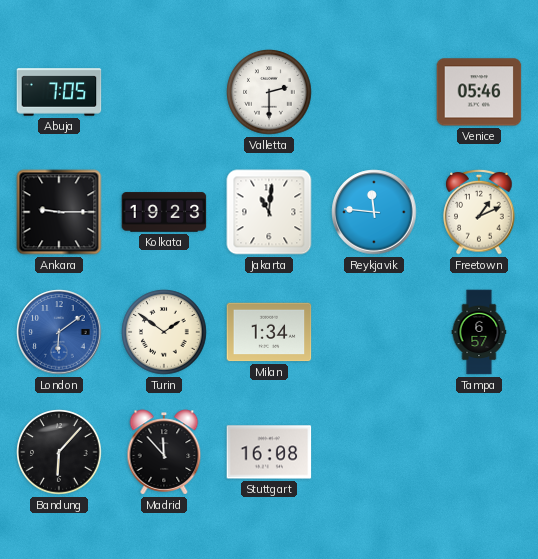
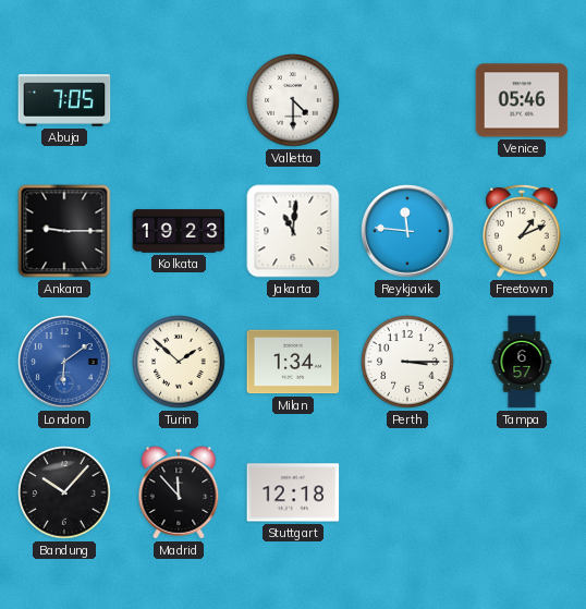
Valletta: 2:30 -> 4:30 (293, 100)
Turin: 1:51 -> 1:52 (179, 362)
Perth: none -> 3:15 (407, 362)
Bandung: 6:07 -> 10:07 (64, 492)
Stuttgart: 16:08 -> 12:18 (293, 492)
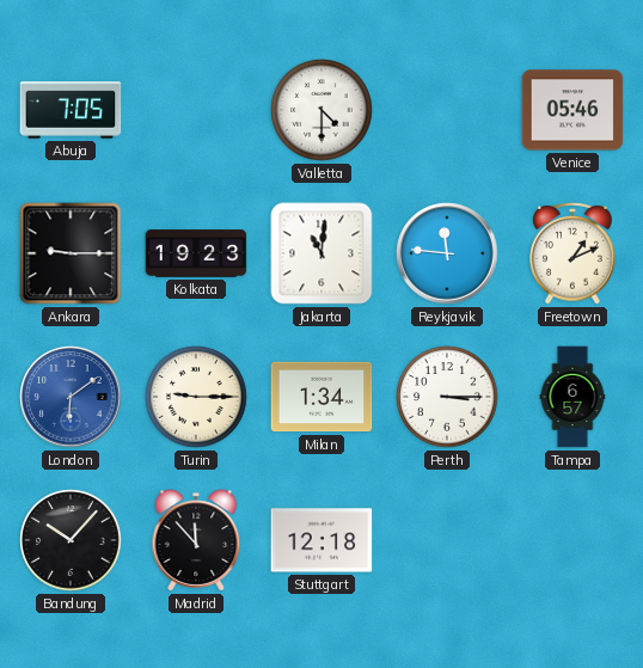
Turin: 1:52 -> 9:15 (196, 397)
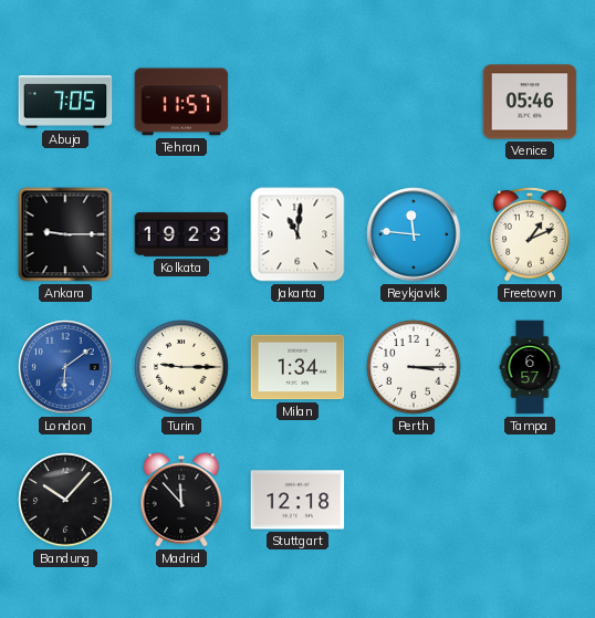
Tehran: none -> 11:57 (181, 102)
Valletta: 4:30 -> none (321, 110)
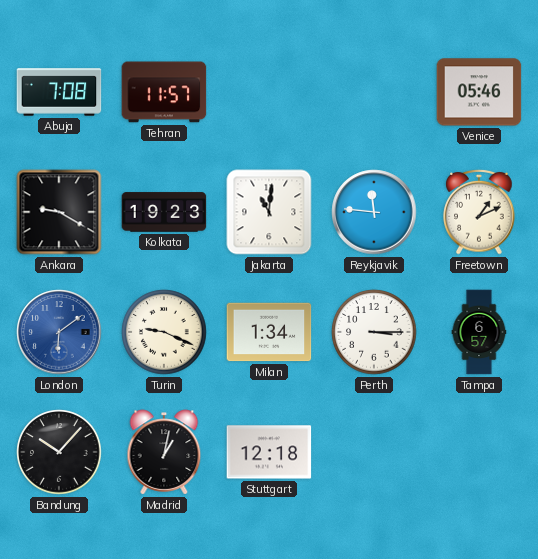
Abuja: 7:05 -> 7:08 (59, 92)
Ankara: 9:15 -> 9:20 (59, 212)
Turin: 9:15 -> 9:19 (164, 332)
Madrid: 11:53 -> 1:02 (164, 452)
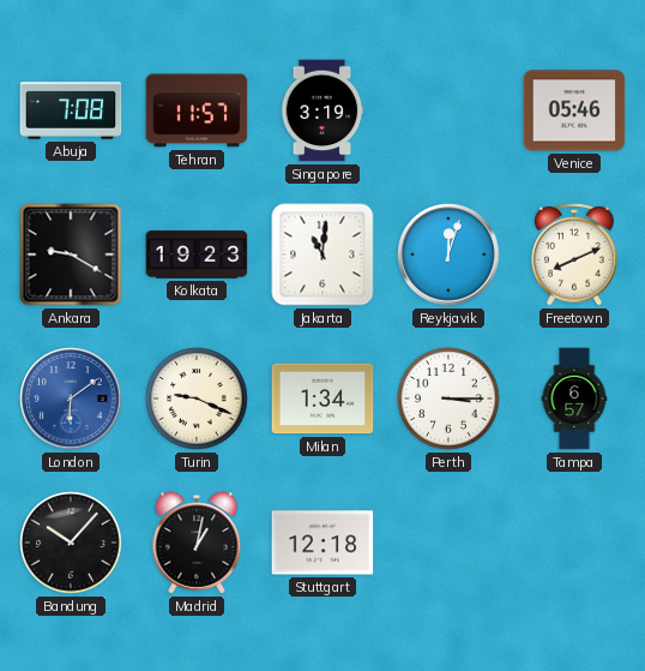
Singapore: none -> 3:19 (322, 110)
Reykjavik: 11:46 -> 12:03 (448, 254)
Freetown: 1:11 -> 8:11 (574, 254)
